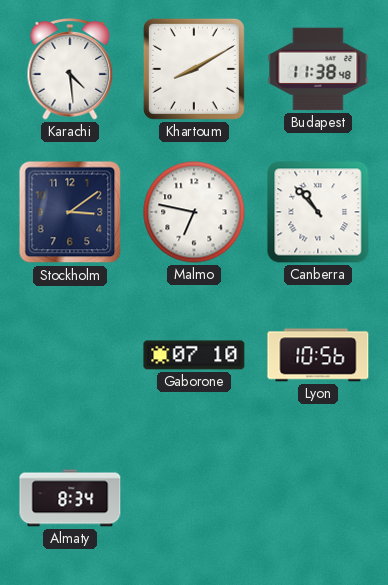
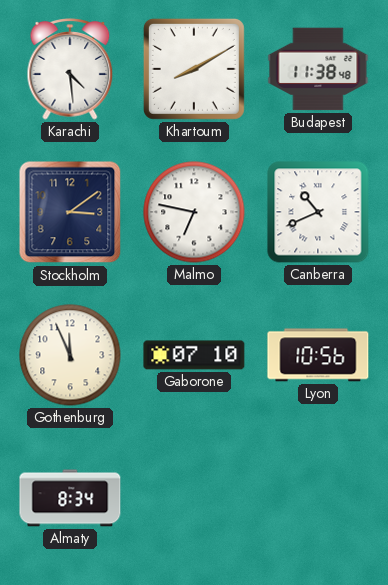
Canberra: 10:53 -> 10:41 (318, 212)
Gothenburg: none -> 11:56 (70, 355)
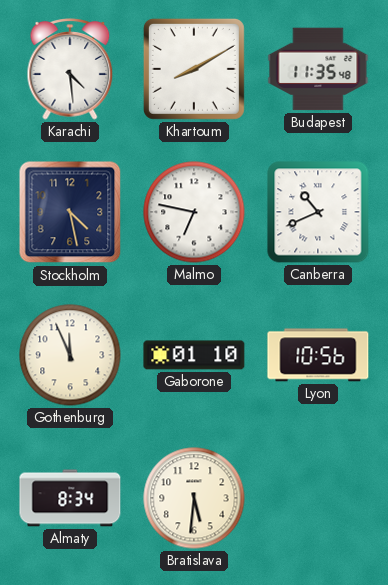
Budapest: 11:38 -> 11:35 (318, 69)
Stockholm: 3:09 -> 4:28 (70, 212)
Gaborone: 07:10 -> 01:10 (194, 355)
Bratislava: none -> 5:31 (194, 498)
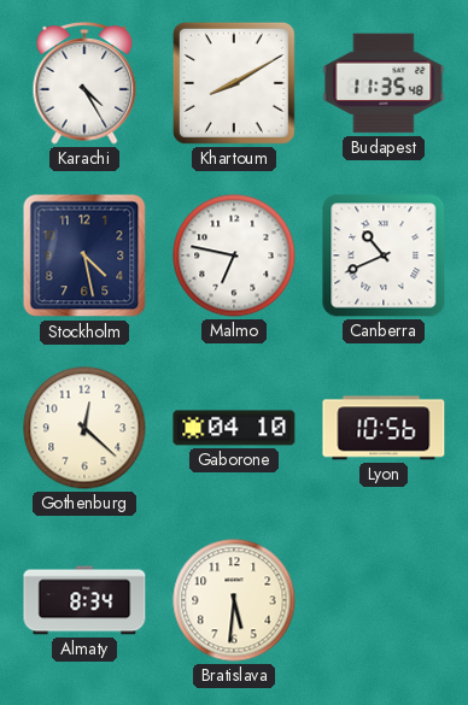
Karachi: 4:29 -> 4:25 (84, 83)
Gothenburg: 11:56 -> 12:22 (84, 428)
Gaborone: 01:10 -> 04:10 (234, 428)
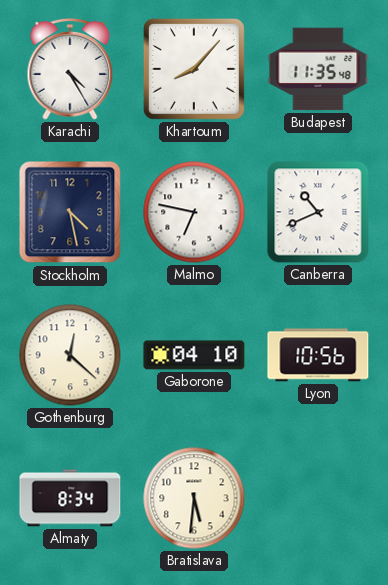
Khartoum: 8:10 -> 8:07 (194, 69)
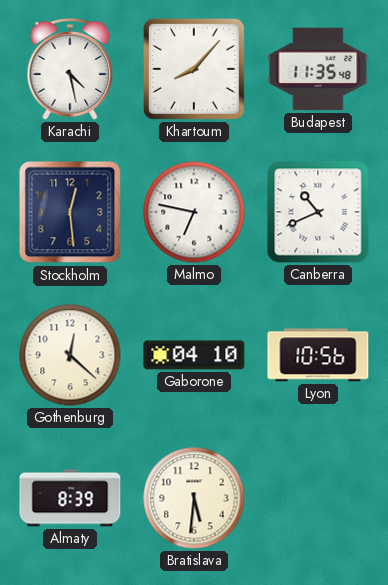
Karachi: 4:25 -> 4:28 (70, 69)
Stockholm: 4:28 -> 12:29 (70, 212)
Almaty: 8:34 -> 8:39 (70, 498)
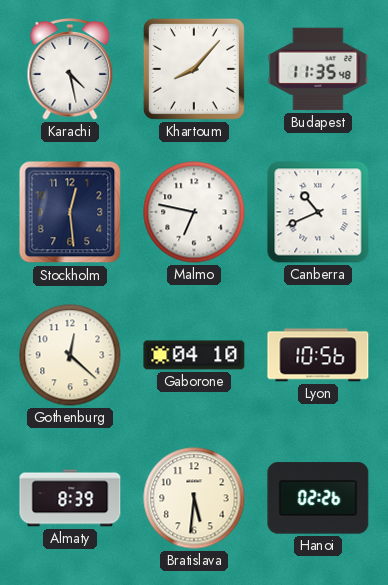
Hanoi: none -> 02:26 (318, 498)
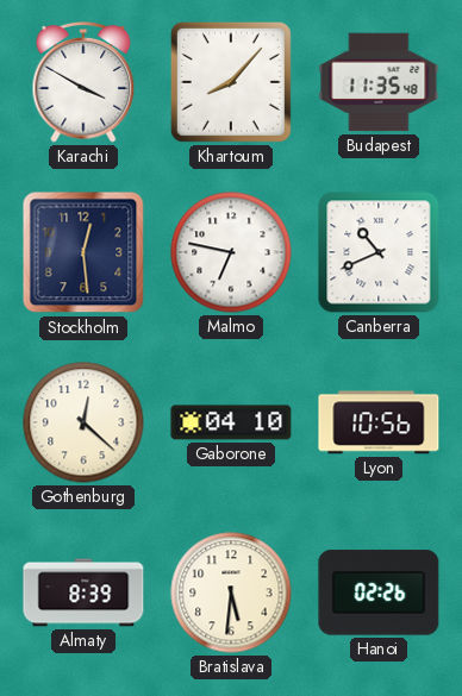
Karachi: 4:28 -> 3:50 (83, 82)
